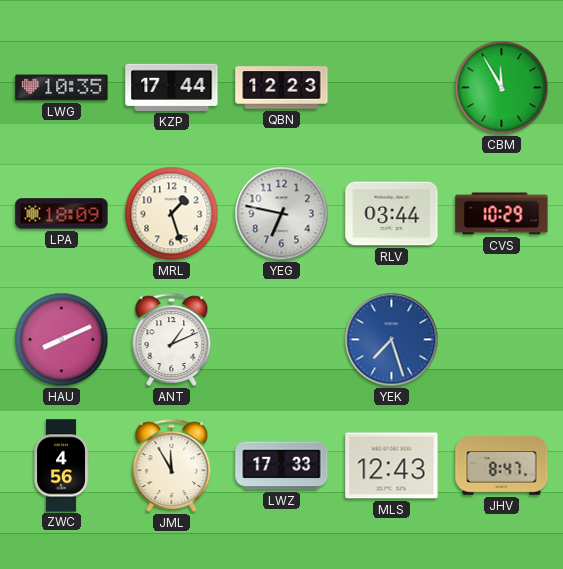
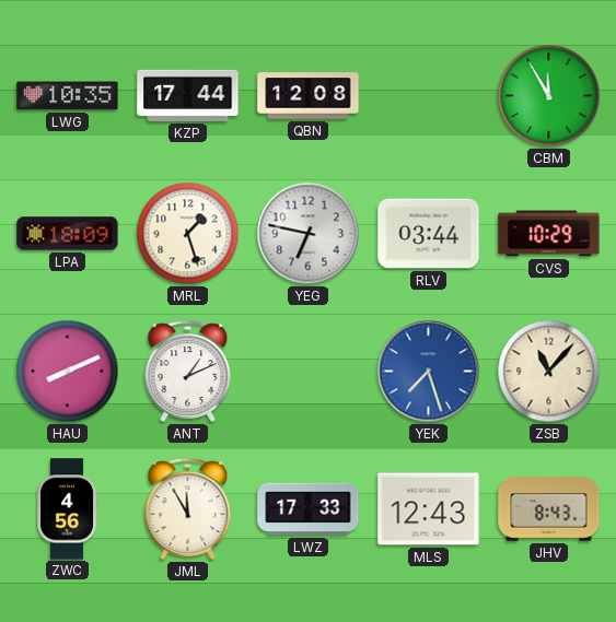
QBN: 12:23 -> 12:08 (309, 96)
ZSB: none -> 11:07 (549, 372)
JHV: 8:47 -> 8:43 (549, 509)
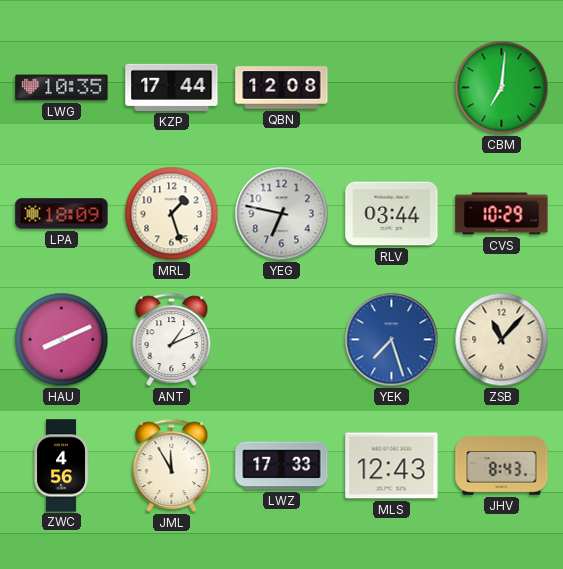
CBM: 11:55 -> 7:01 (502, 88)
